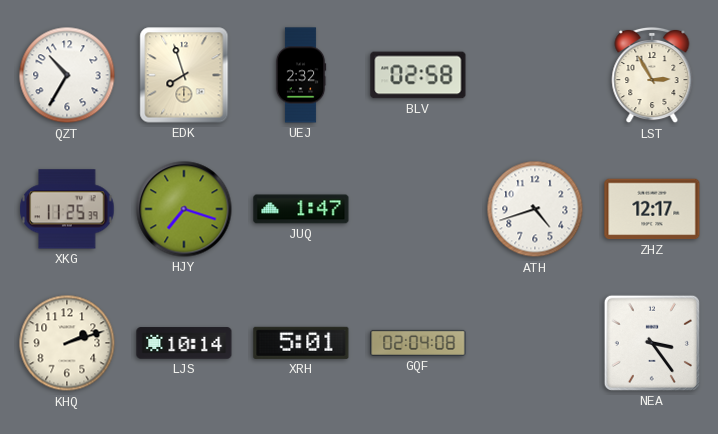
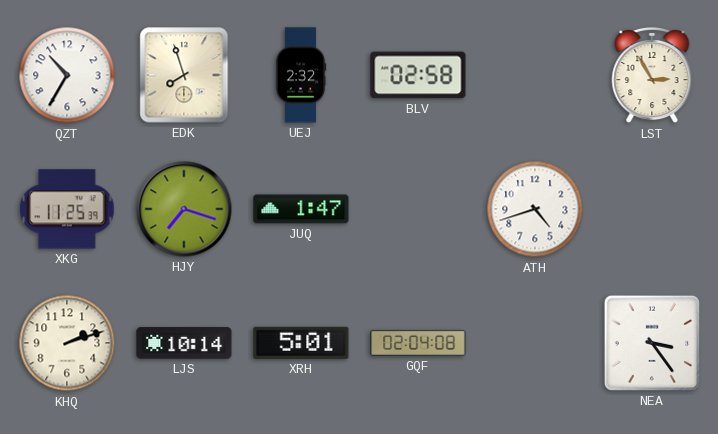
ZHZ: 12:17 -> none (652, 209)
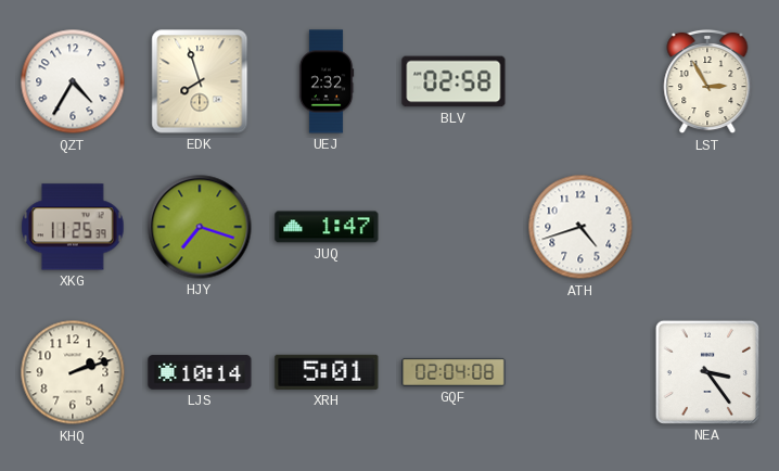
QZT: 10:35 -> 4:35 (73, 81)
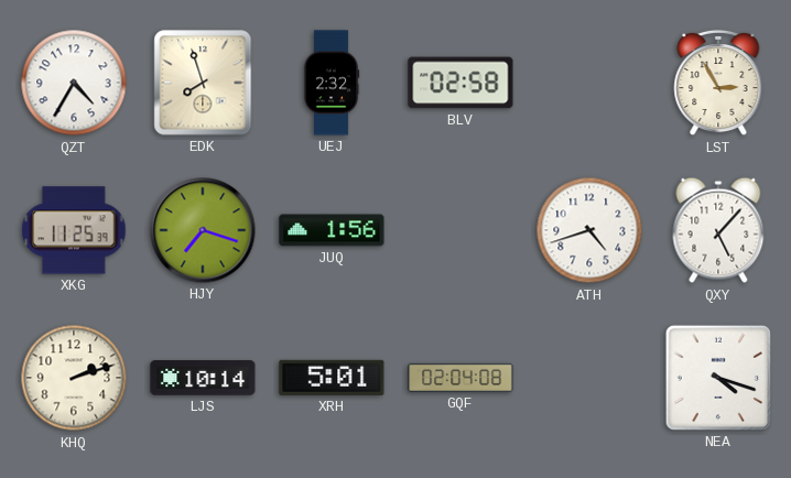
JUQ: 1:47 -> 1:56 (332, 230)
QXY: none -> 5:07 (718, 230)
NEA: 3:24 -> 4:18 (718, 378)
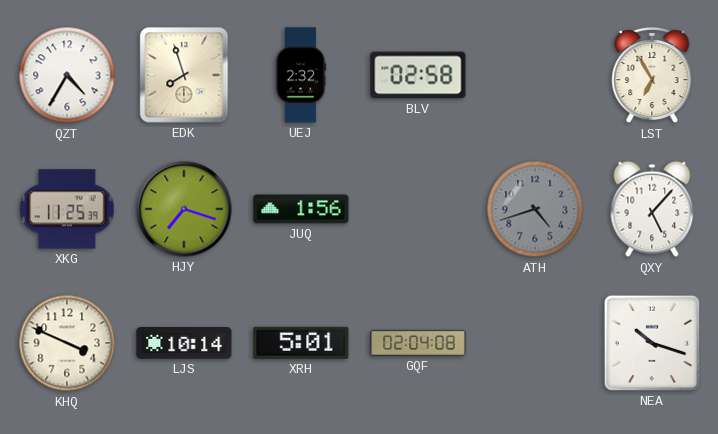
LST: 2:55 -> 6:55 (652, 75)
ATH dial: white -> grey (535, 209)
KHQ: 2:12 -> 3:49 (67, 343)
NEA: 4:18 -> 10:18 (652, 343)
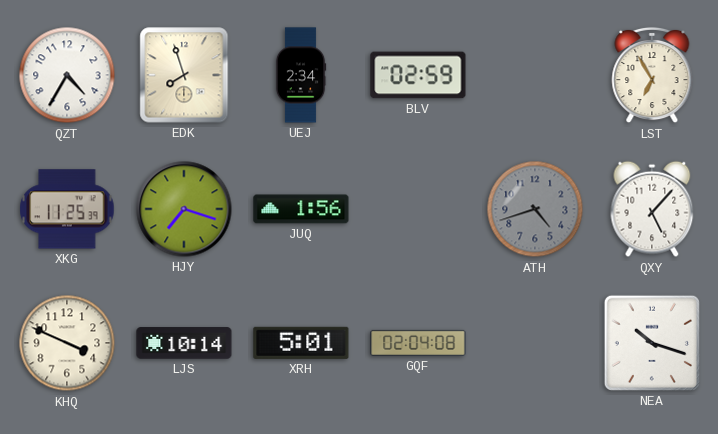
UEJ: 2:32 -> 2:34 (301, 75)
BLV: 02:58 -> 02:59 (418, 75)
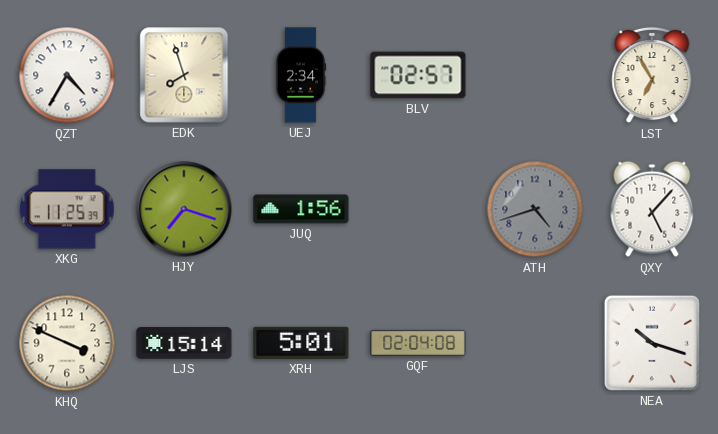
BLV: 02:59 -> 02:57 (418, 75)
LJS: 10:14 -> 15:14 (184, 343)
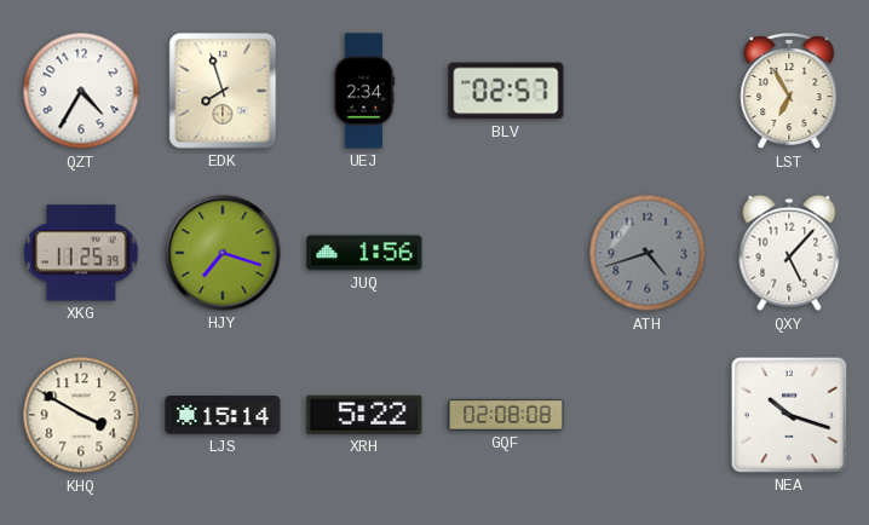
KHQ: 3:49 -> 3:50 (81, 415)
XRH: 5:01 -> 5:22 (364, 415)
GQF: 02:04 -> 02:08 (506, 415)
